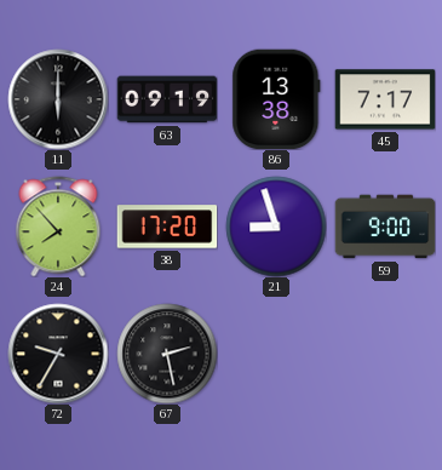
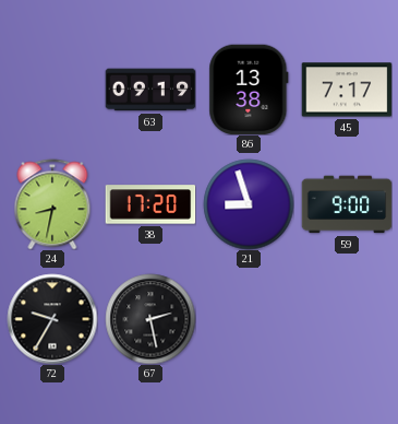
11: 6:00 -> none (58, 99)
24: 7:53 -> 8:32 (52, 204)
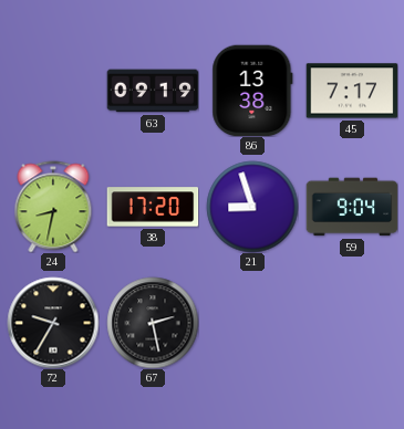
59: 9:00 -> 9:04 (352, 207)
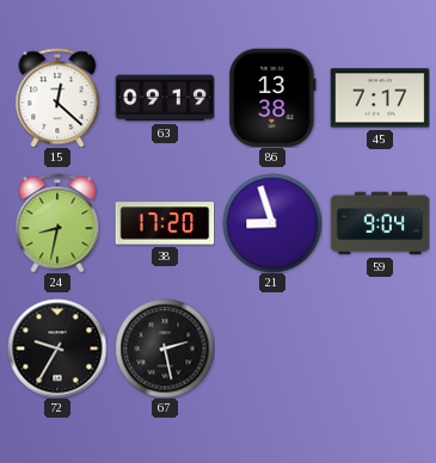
15: none -> 12:22 (57, 98)
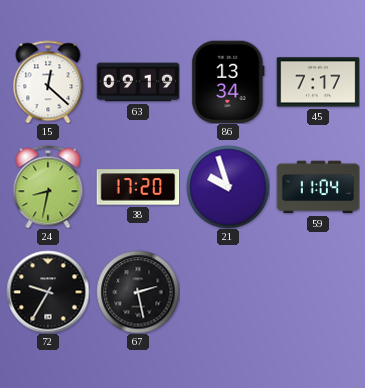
86: 13:38 -> 13:34 (228, 82)
21: 8:57 -> 9:57 (228, 187)
59: 9:04 -> 11:04 (318, 187)
